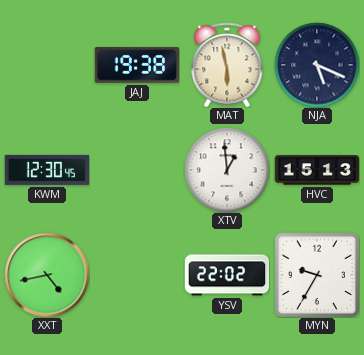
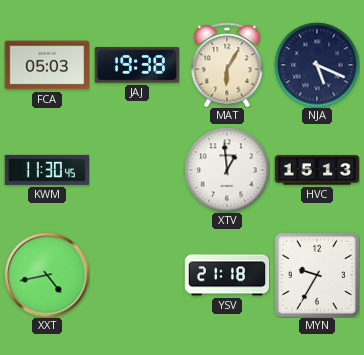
FCA: none -> 05:03 (46, 65)
MAT: 5:58 -> 6:05 (227, 65)
KWM: 12:30 -> 11:30 (46, 170)
YSV: 22:02 -> 21:18 (227, 275)
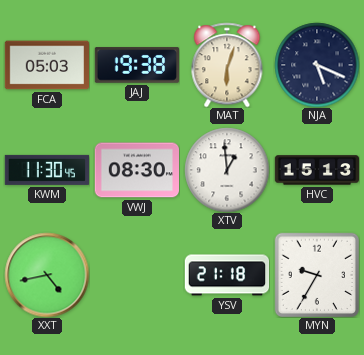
MAT: 6:05 -> 6:03 (227, 65)
VWJ: none -> 08:30 (136, 170)
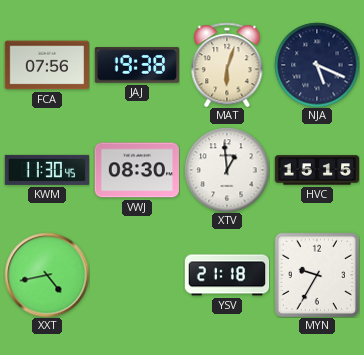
FCA: 05:03 -> 07:56 (46, 65)
HVC: 15:13 -> 15:15 (317, 170)
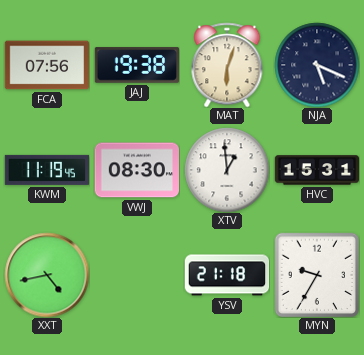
KWM: 11:30 -> 11:19 (46, 170)
HVC: 15:15 -> 15:31 (317, 170)
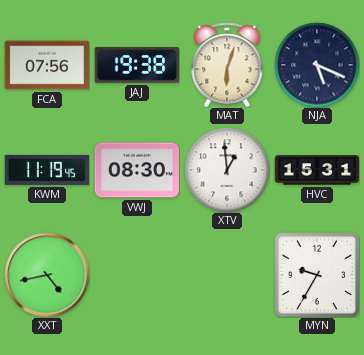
YSV: 21:18 -> none (227, 275)
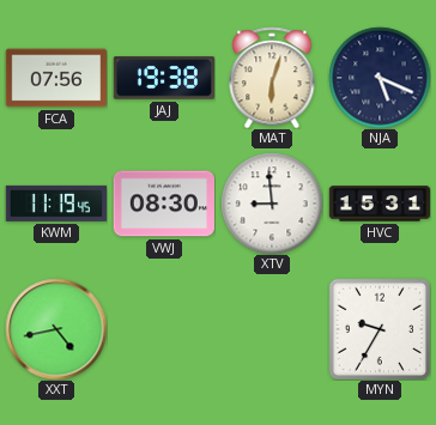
XTV: 12:59 -> 8:59 (272, 204)
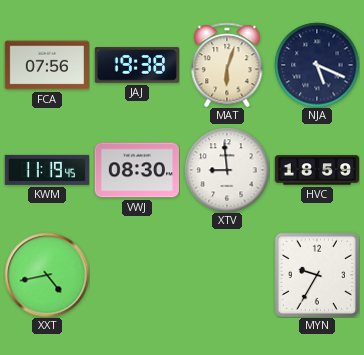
HVC: 15:31 -> 18:59 (317, 170)
